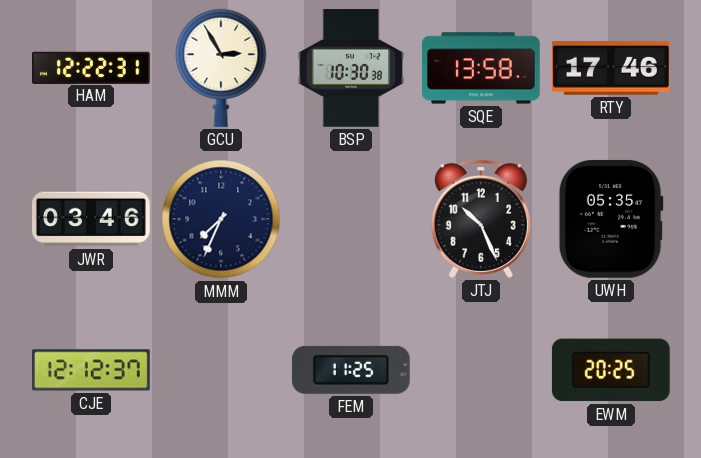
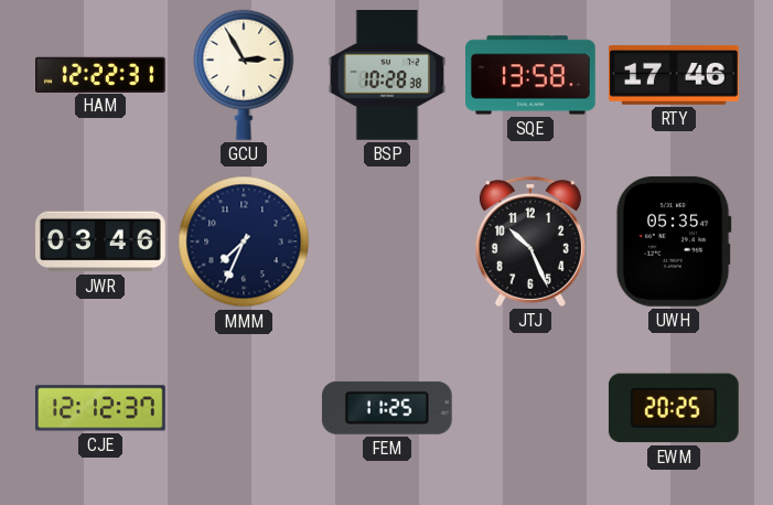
BSP: 10:30 -> 10:28 (387, 76)
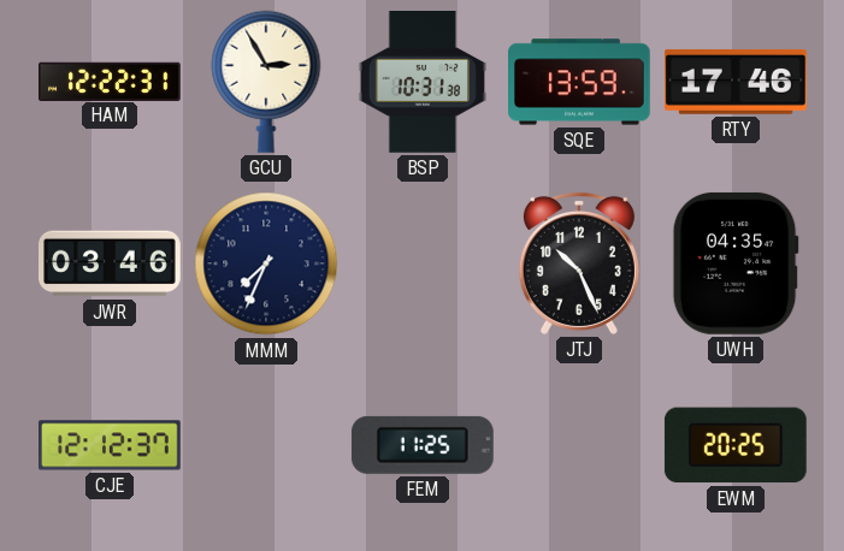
BSP: 10:28 -> 10:31 (423, 83)
SQE: 13:58 -> 13:59 (580, 82)
UWH: 05:35 -> 04:35 (736, 263)
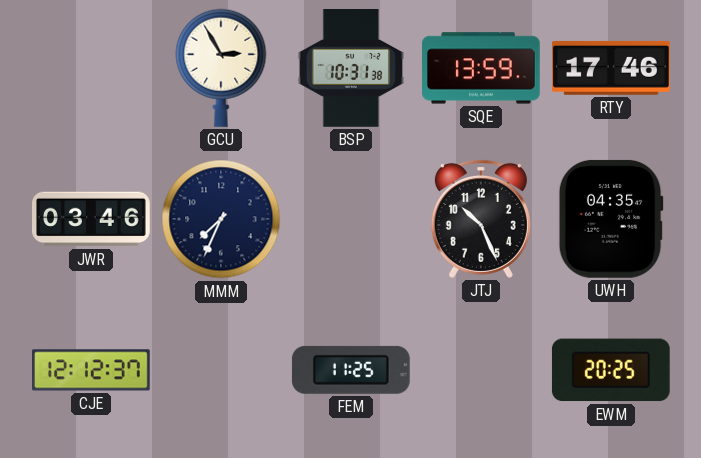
HAM: 12:22 -> none (111, 81)
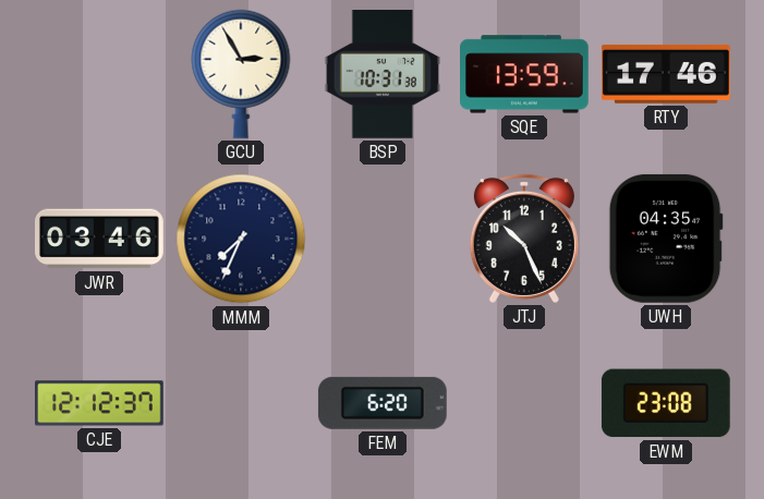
FEM: 11:25 -> 6:20 (383, 403)
EWM: 20:25 -> 23:08 (666, 403)
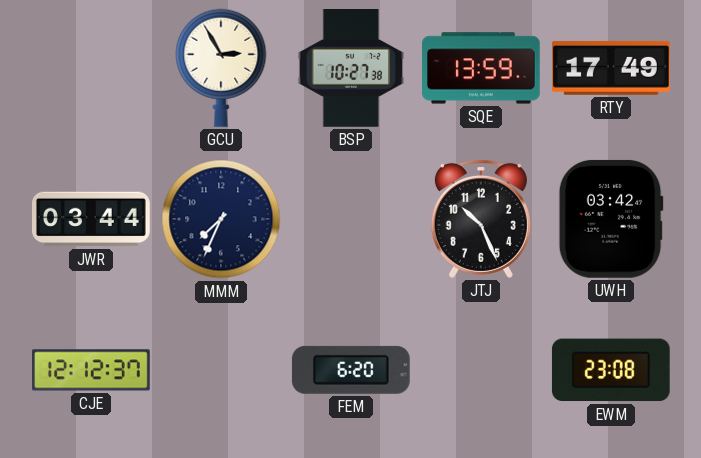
BSP: 10:31 -> 10:27 (351, 69)
RTY: 17:46 -> 17:49 (612, 68)
JWR: 03:46 -> 03:44 (92, 219)
UWH: 04:35 -> 03:42 (611, 219)
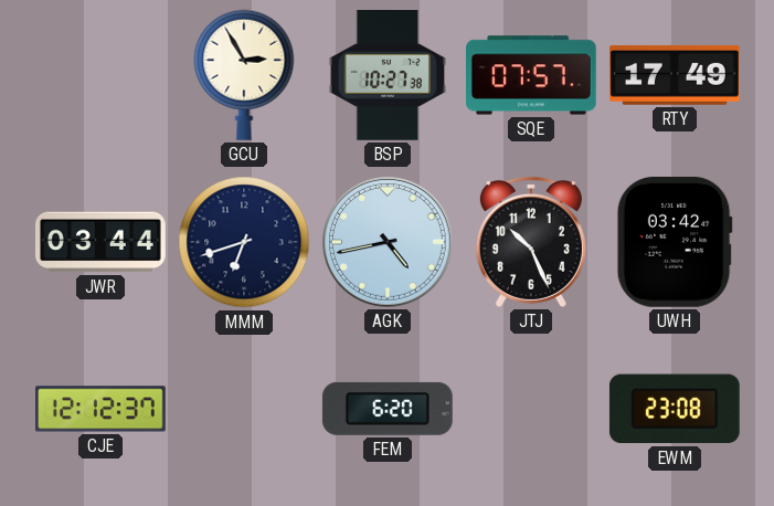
SQE: 13:59 -> 07:57 (532, 75)
MMM: 7:34 -> 6:42 (244, 242)
AGK: none -> 4:43 (389, 243)
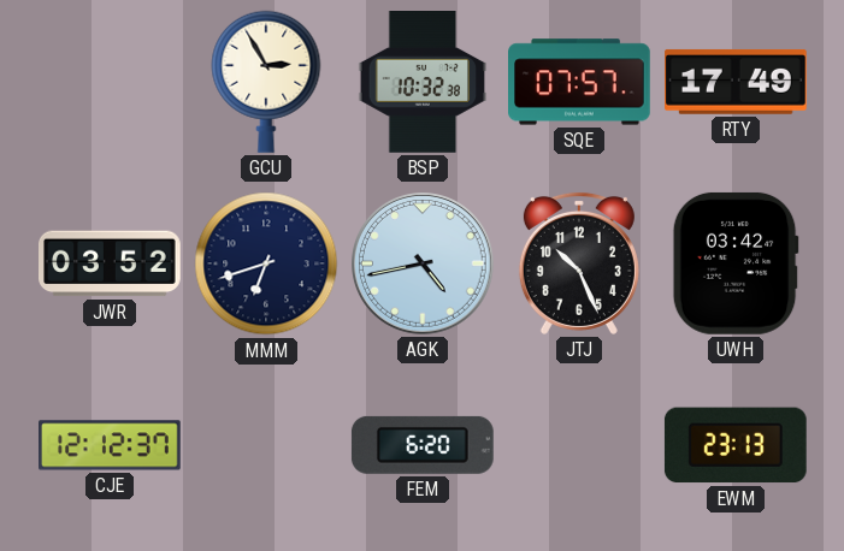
BSP: 10:27 -> 10:32 (423, 83)
JWR: 03:44 -> 03:52 (111, 263)
EWM: 23:08 -> 23:13 (736, 445)
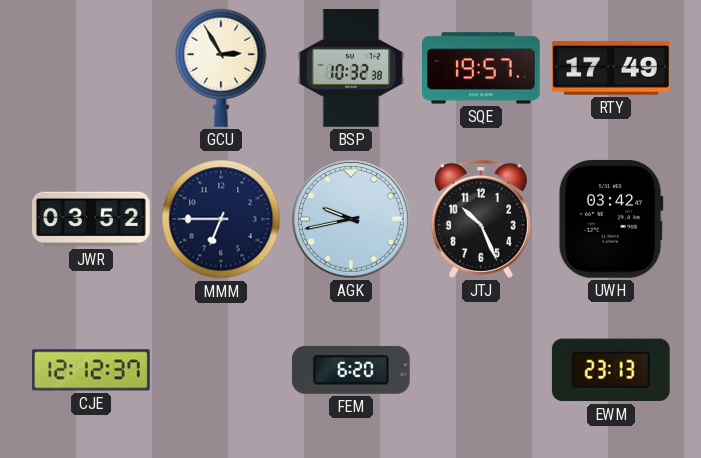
SQE: 07:57 -> 19:57 (482, 68)
MMM: 6:42 -> 6:45 (221, 219)
AGK: 4:43 -> 9:43 (352, 220)
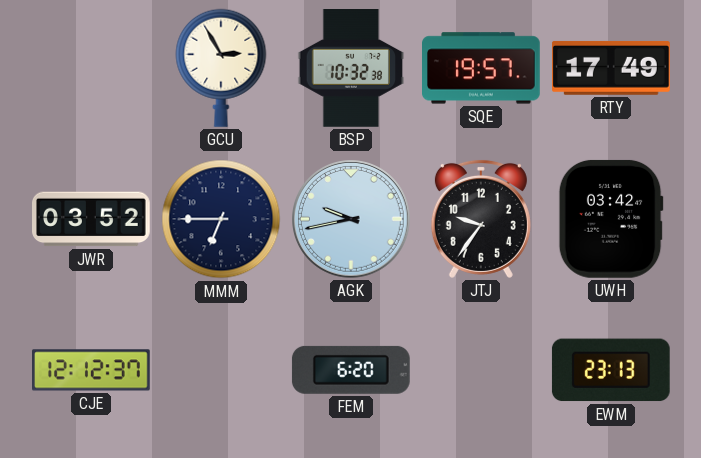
JTJ: 10:26 -> 9:36 (481, 219)
